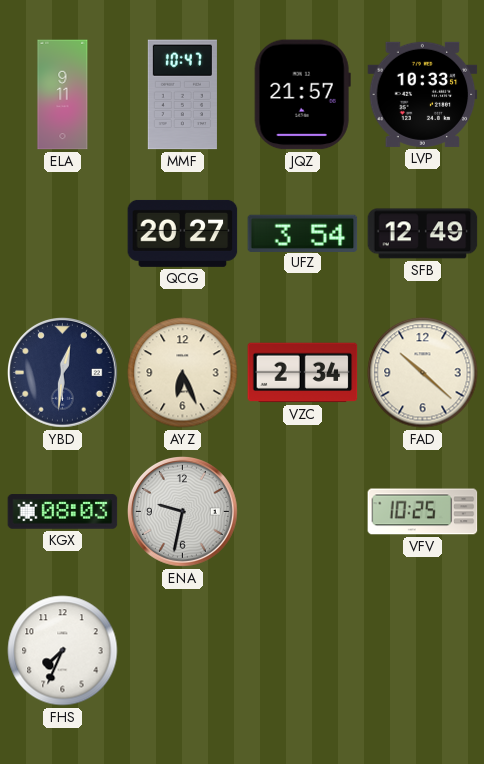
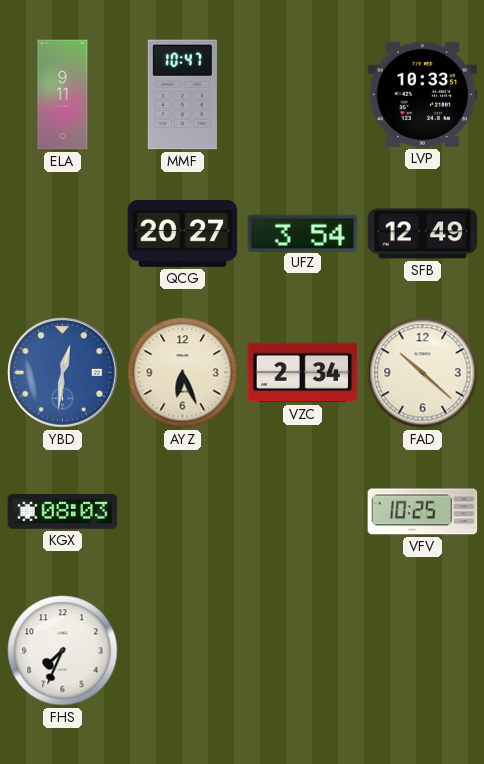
JQZ: 21:57 -> none (302, 95)
YBD dial: navy -> blue (63, 373)
ENA: 9:32 -> none (183, 512)
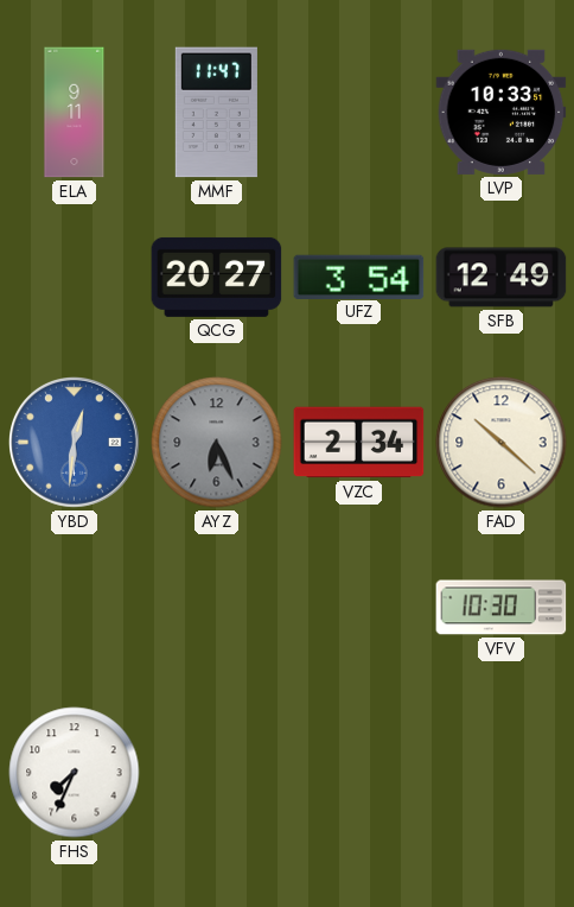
MMF: 10:47 -> 11:47 (216, 113)
AYZ dial: cream -> grey (217, 443)
KGX: 08:03 -> none (63, 512)
VFV: 10:25 -> 10:30 (502, 608)
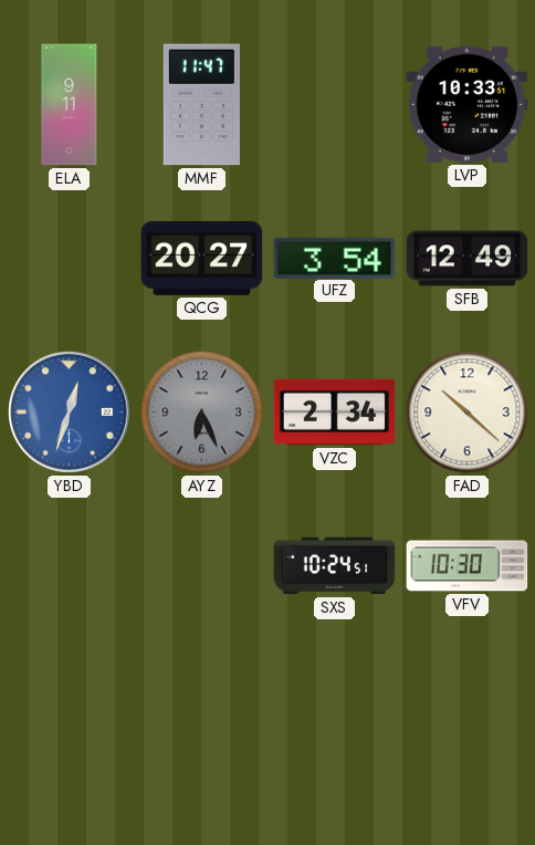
YBD: 12:31 -> 12:33 (70, 413)
SXS: none -> 10:24 (335, 566)
FHS: 7:34 -> none (75, 773)
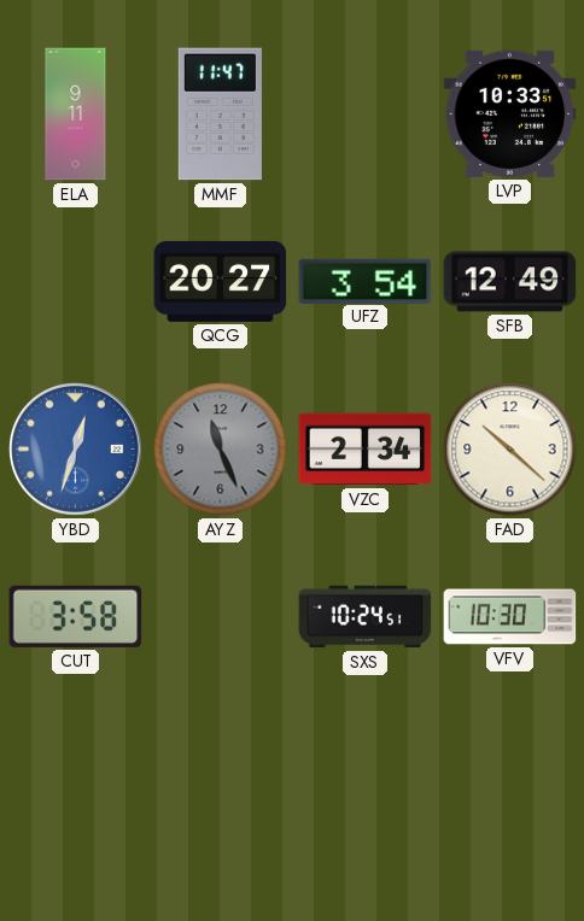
AYZ: 6:26 -> 11:26 (221, 450)
CUT: none -> 3:58 (76, 616)
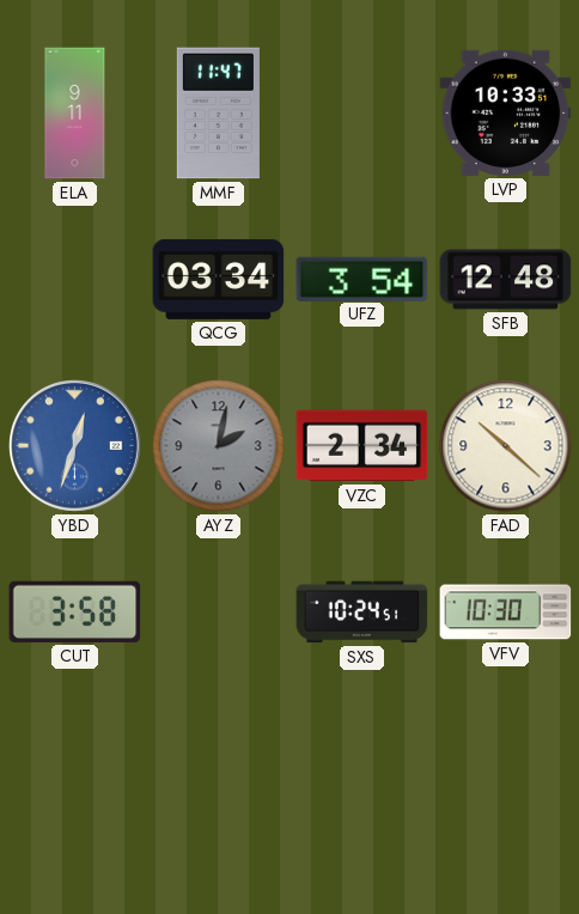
QCG: 20:27 -> 03:34 (219, 279)
SFB: 12:49 -> 12:48 (506, 280)
AYZ: 11:26 -> 2:02 (219, 446)
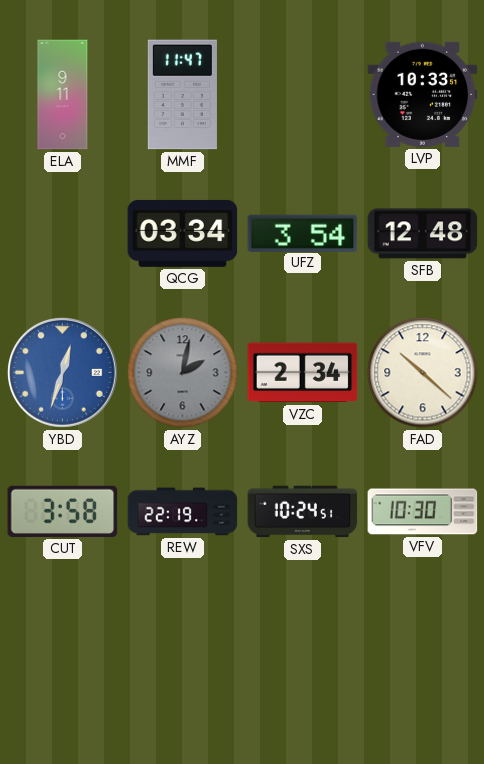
REW: none -> 22:19 (183, 512)
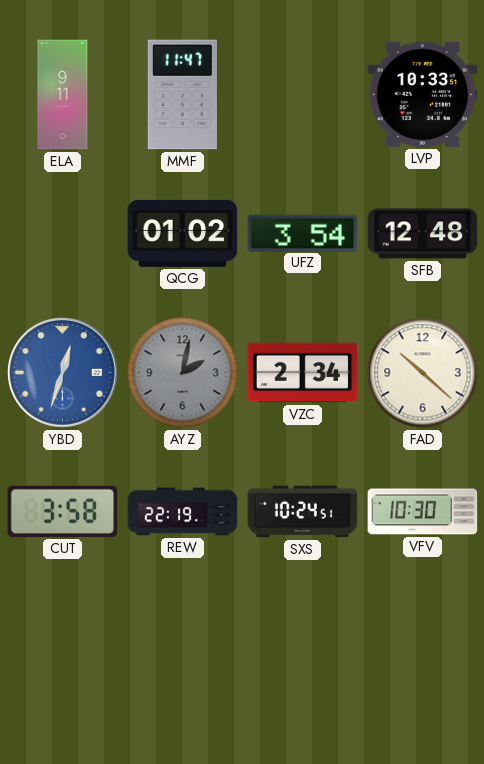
QCG: 03:34 -> 01:02 (183, 233)
